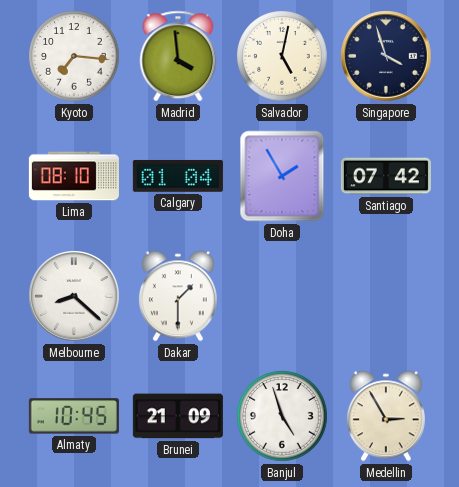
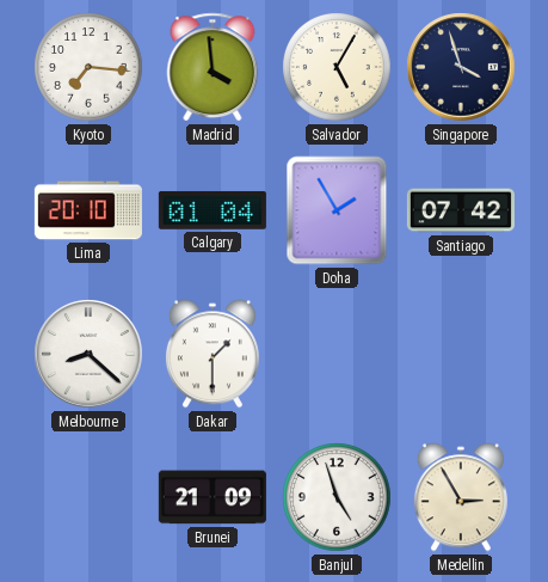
Salvador: 5:02 -> 5:05 (337, 67)
Lima: 08:10 -> 20:10 (88, 210)
Almaty: 10:45 -> none (74, 416)
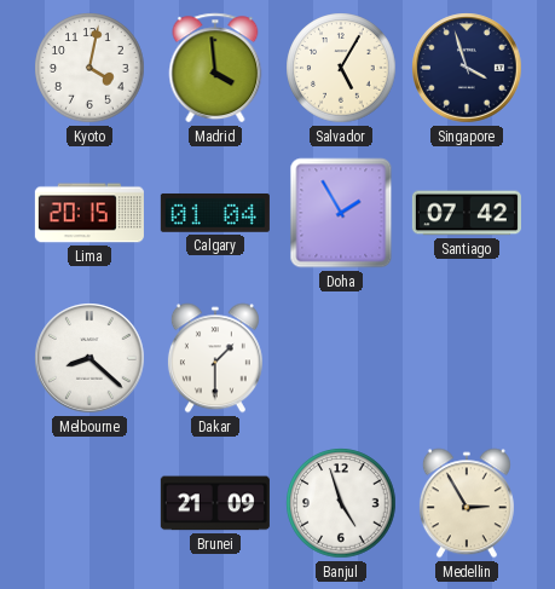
Kyoto: 7:16 -> 4:02 (89, 68)
Lima: 20:10 -> 20:15 (89, 213)
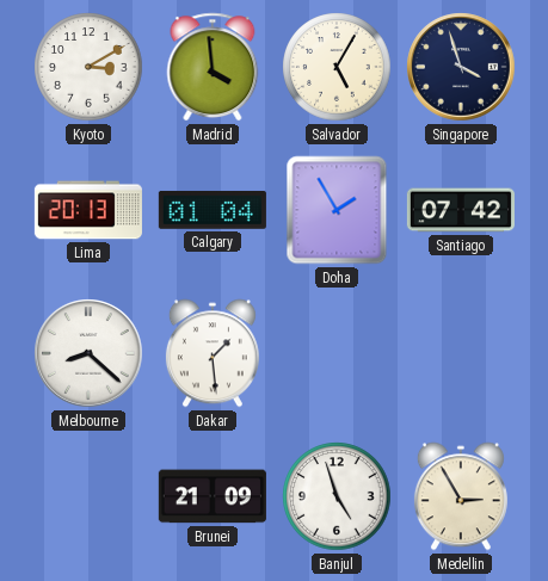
Kyoto: 4:02 -> 3:10 (88, 67)
Lima: 20:15 -> 20:13 (88, 210)
Dakar: 1:30 -> 1:29 (213, 353)
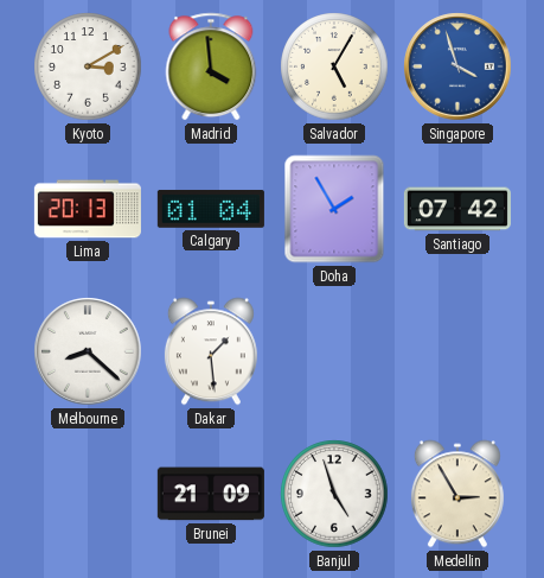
Singapore dial: navy -> blue (457, 66)
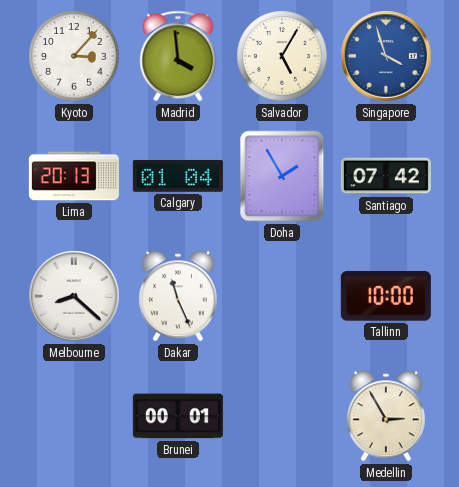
Kyoto: 3:10 -> 3:07 (74, 56)
Dakar: 1:29 -> 11:26 (178, 296)
Tallinn: none -> 10:00 (386, 297)
Brunei: 21:09 -> 00:01 (178, 416)
Banjul: 4:57 -> none (334, 494)
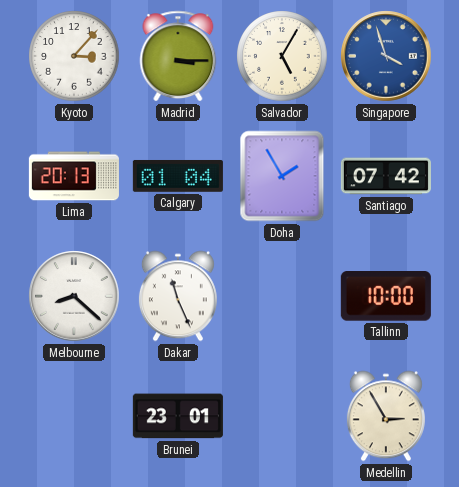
Madrid: 3:59 -> 3:15 (178, 56)
Brunei: 00:01 -> 23:01 (178, 416)
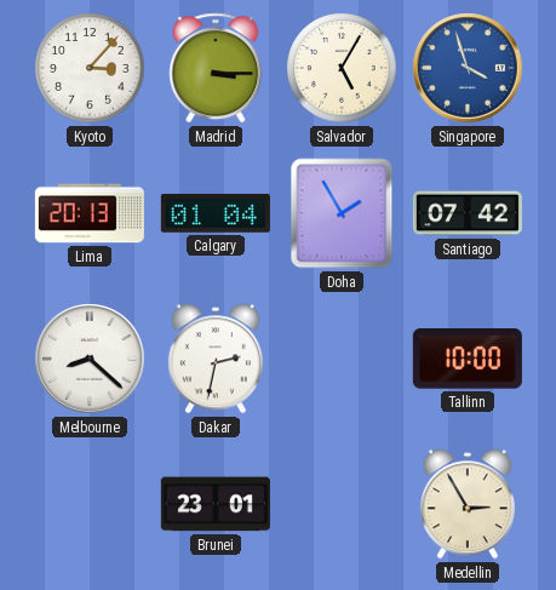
Dakar: 11:26 -> 2:32 (216, 359)
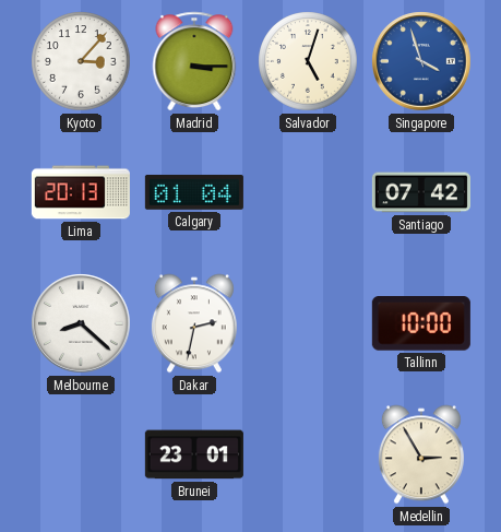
Salvador: 5:05 -> 5:03 (308, 61)
Doha: 1:55 -> none (342, 213)
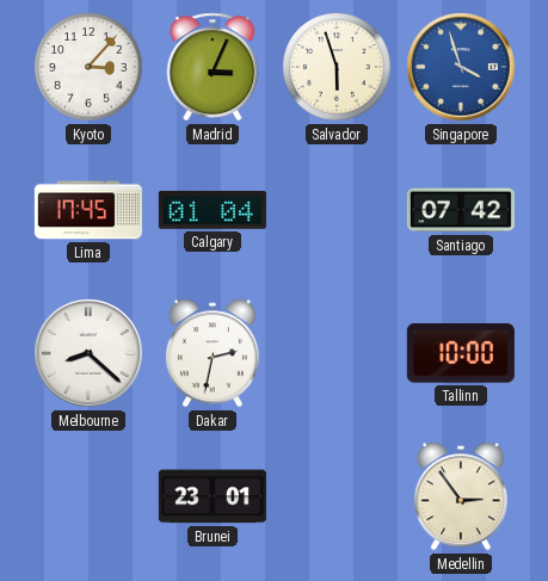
Madrid: 3:15 -> 3:04 (213, 67)
Salvador: 5:03 -> 5:57 (337, 67)
Lima: 20:13 -> 17:45 (88, 210)
Medellin: 2:55 -> 2:54 (461, 496)
